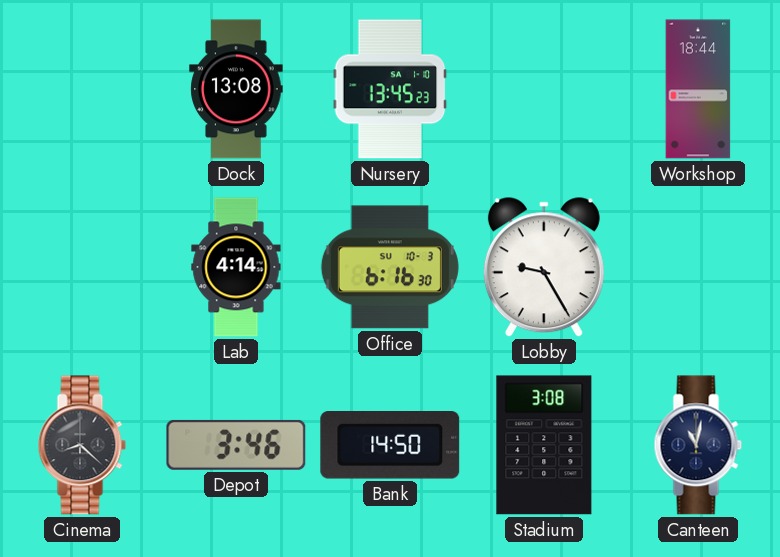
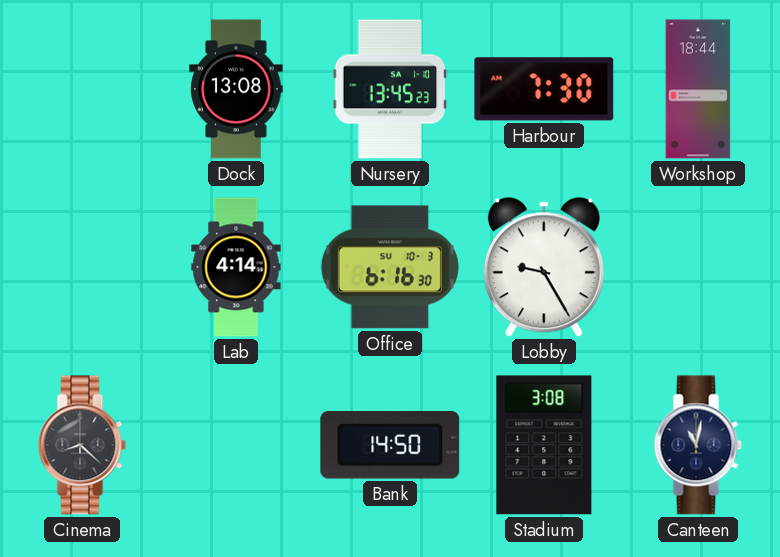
Harbour: none -> 7:30 (544, 89)
Depot: 3:46 -> none (236, 445)
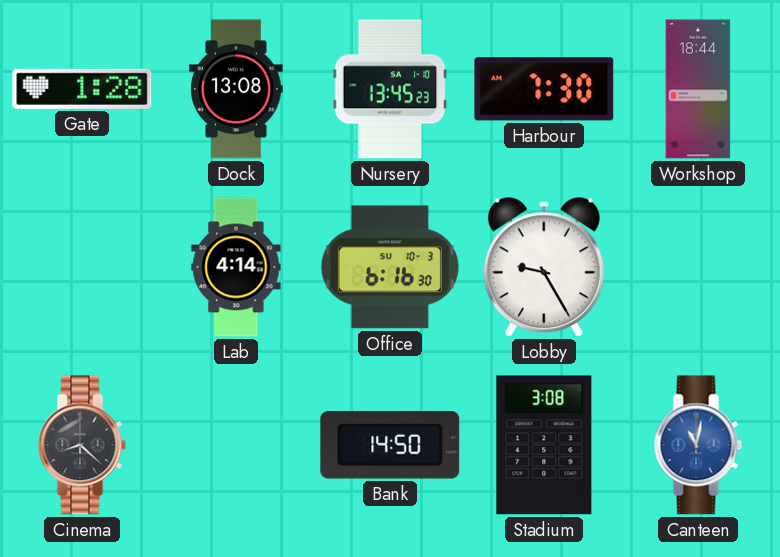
Gate: none -> 1:28 (82, 89)
Canteen dial: navy -> blue (698, 445)
